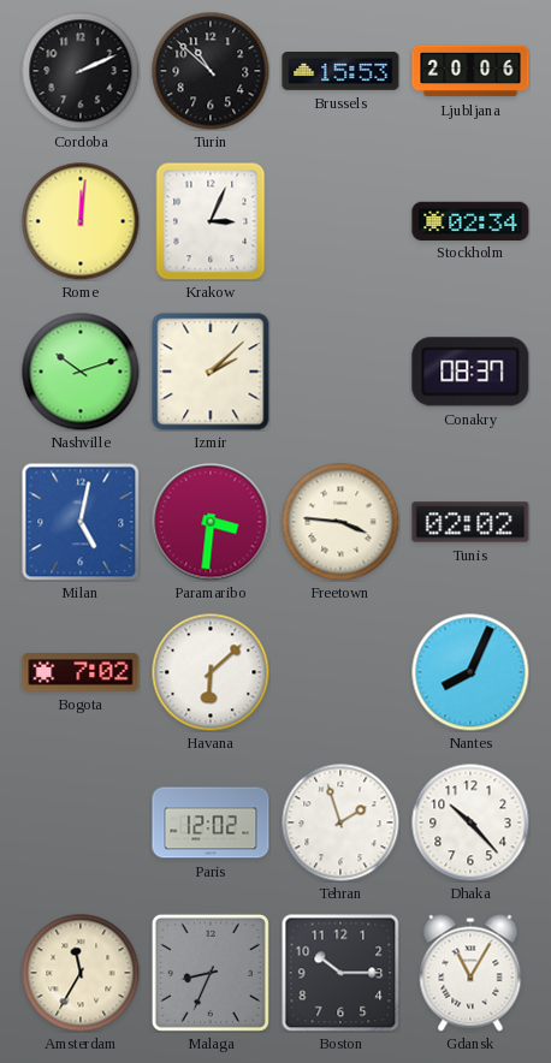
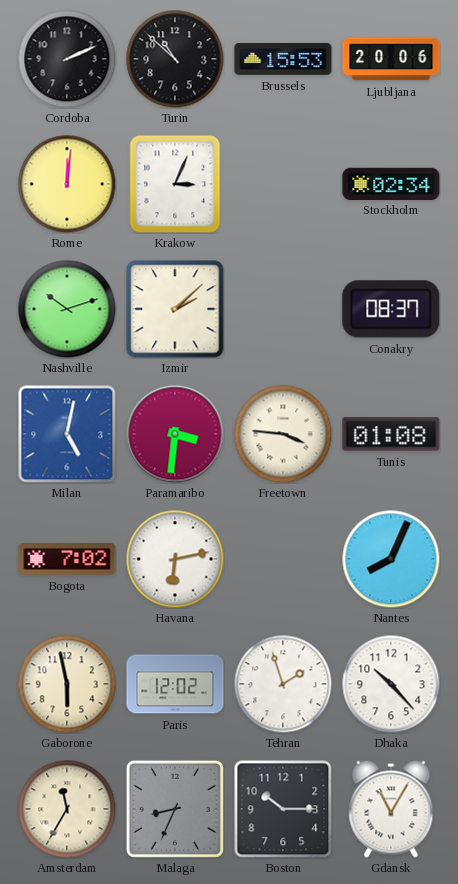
Tunis: 02:02 -> 01:08 (391, 434)
Havana: 6:08 -> 6:13 (175, 559)
Gaborone: none -> 5:58 (67, 684)
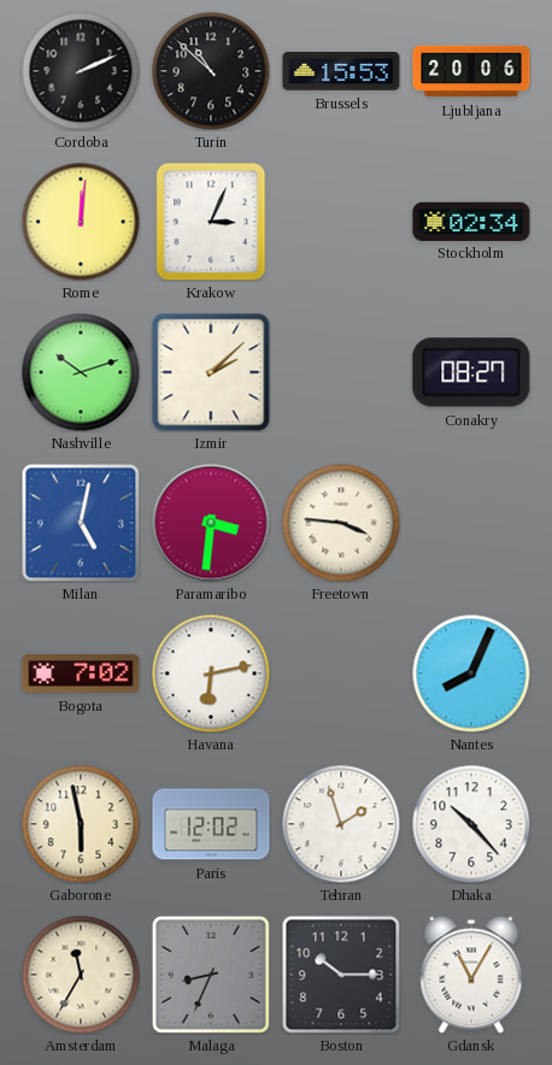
Conakry: 08:37 -> 08:27 (471, 372)
Tunis: 01:08 -> none (391, 434)
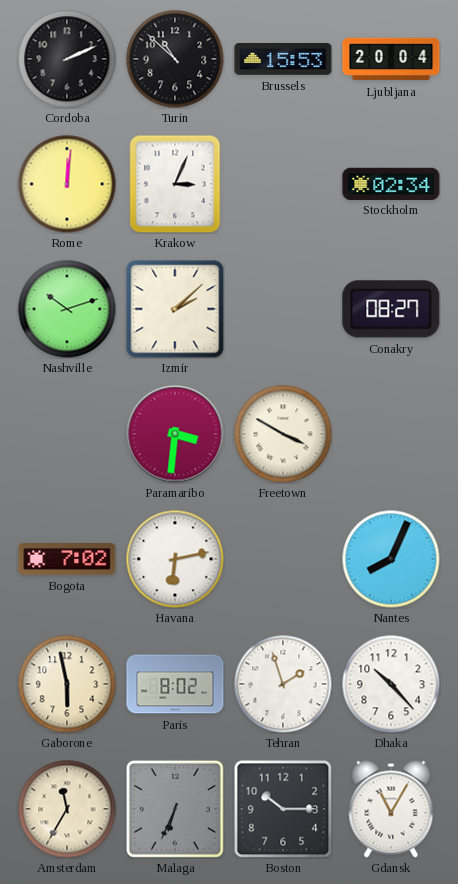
Ljubljana: 20:06 -> 20:04 (391, 59)
Milan: 5:02 -> none (81, 523)
Freetown: 3:46 -> 3:50 (283, 434)
Paris: 12:02 -> 8:02 (175, 684)
Malaga: 8:34 -> 6:34 (175, 809)
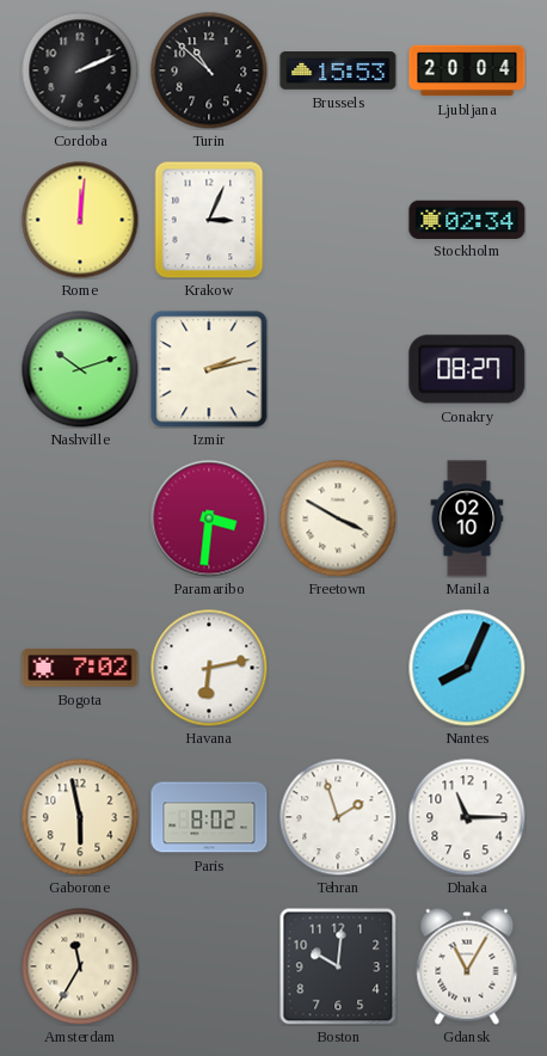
Izmir: 2:08 -> 2:13 (209, 369)
Manila: none -> 02:10 (467, 518)
Dhaka: 10:23 -> 11:15 (467, 817)
Malaga: 6:34 -> none (175, 809)
Boston: 10:15 -> 10:01 (338, 966)
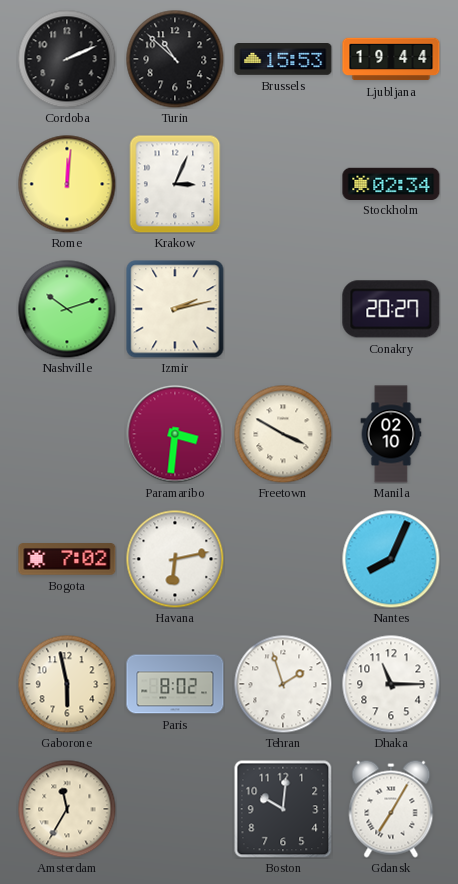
Ljubljana: 20:04 -> 19:44 (391, 59)
Conakry: 08:27 -> 20:27 (391, 309)
Gdansk: 11:05 -> 7:05 (391, 809)
